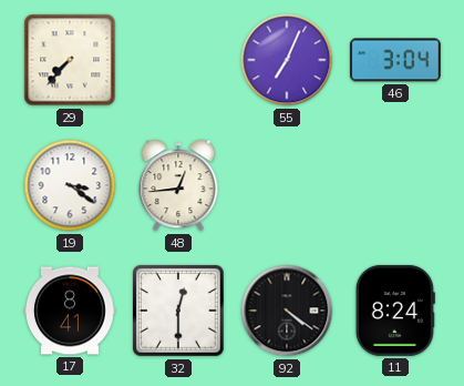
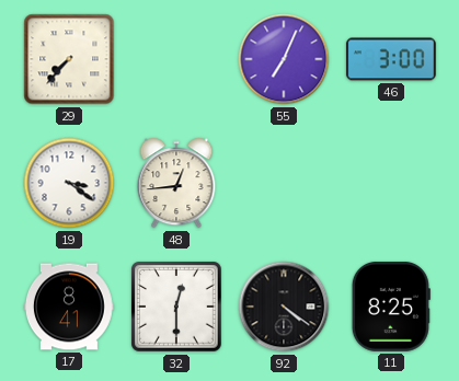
46: 3:04 -> 3:00 (391, 59)
11: 8:24 -> 8:25 (391, 307)
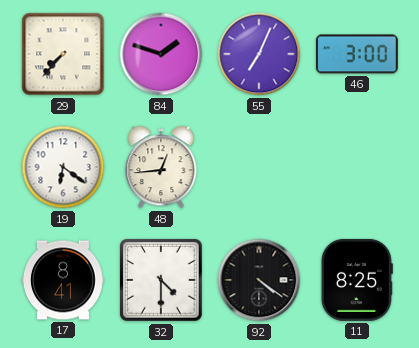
84: none -> 1:48 (161, 54)
19: 3:21 -> 6:21 (63, 167)
32: 12:30 -> 4:30 (162, 281)
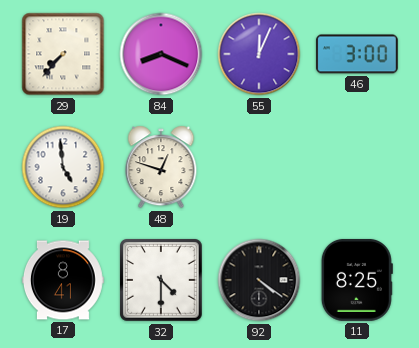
84: 1:48 -> 8:19 (161, 54)
55: 7:04 -> 12:04 (259, 54)
19: 6:21 -> 4:59 (63, 167)
48: 12:44 -> 12:48 (161, 167)
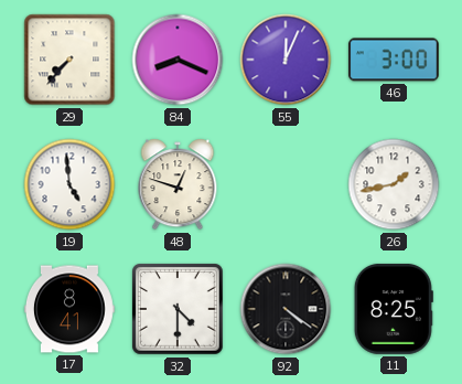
26: none -> 1:43 (394, 184)
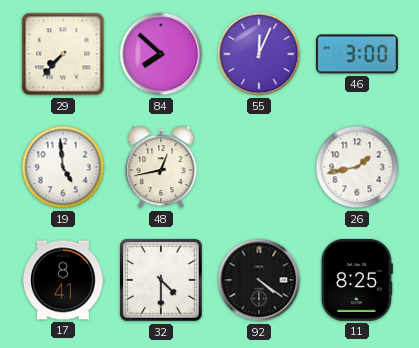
84: 8:19 -> 7:52 (161, 54)
48: 12:48 -> 12:43 (161, 167)
